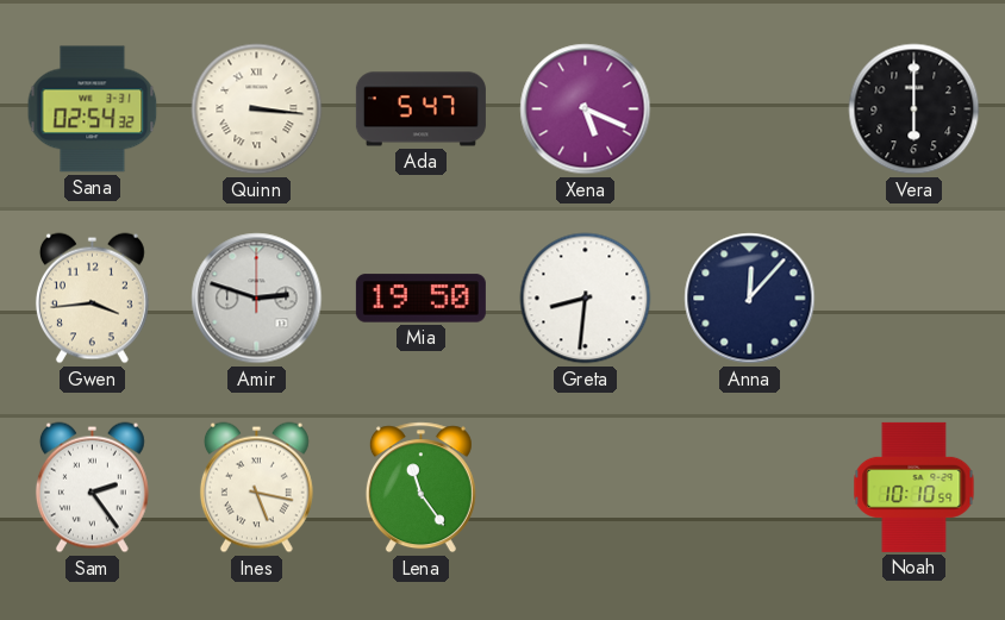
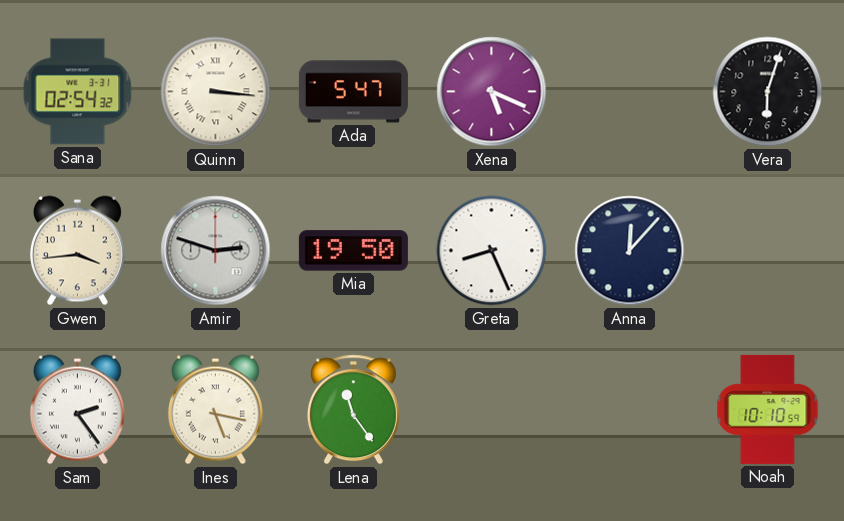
Vera: 6:00 -> 6:03 (768, 92)
Greta: 8:31 -> 8:26 (492, 251)
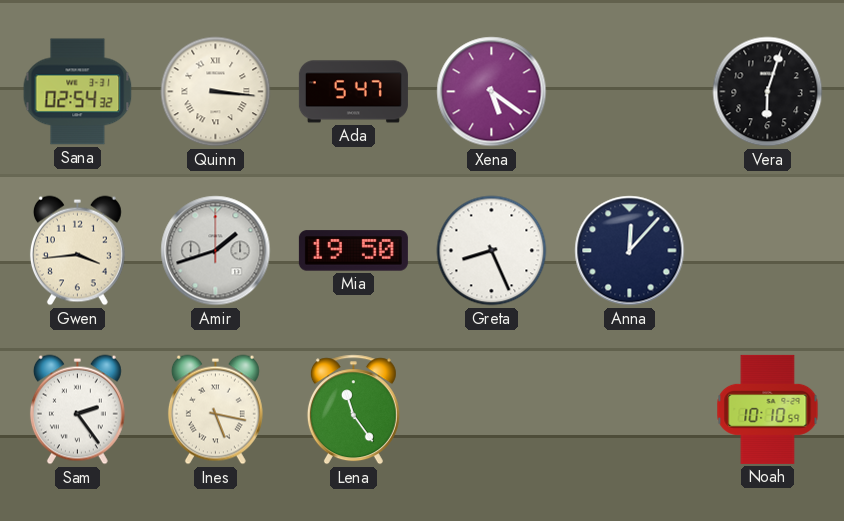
Xena: 5:19 -> 5:21 (492, 92)
Amir: 2:48 -> 1:42 (216, 251)
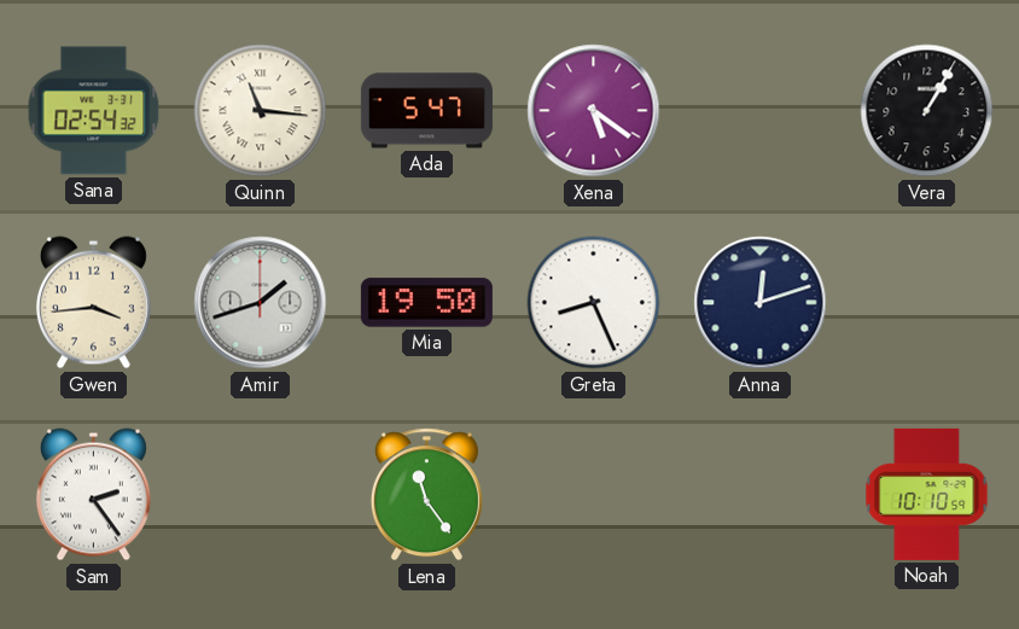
Quinn: 3:16 -> 11:16 (261, 111)
Vera: 6:03 -> 1:05 (927, 111)
Anna: 12:07 -> 12:12 (761, 303)
Ines: 5:17 -> none (215, 410)
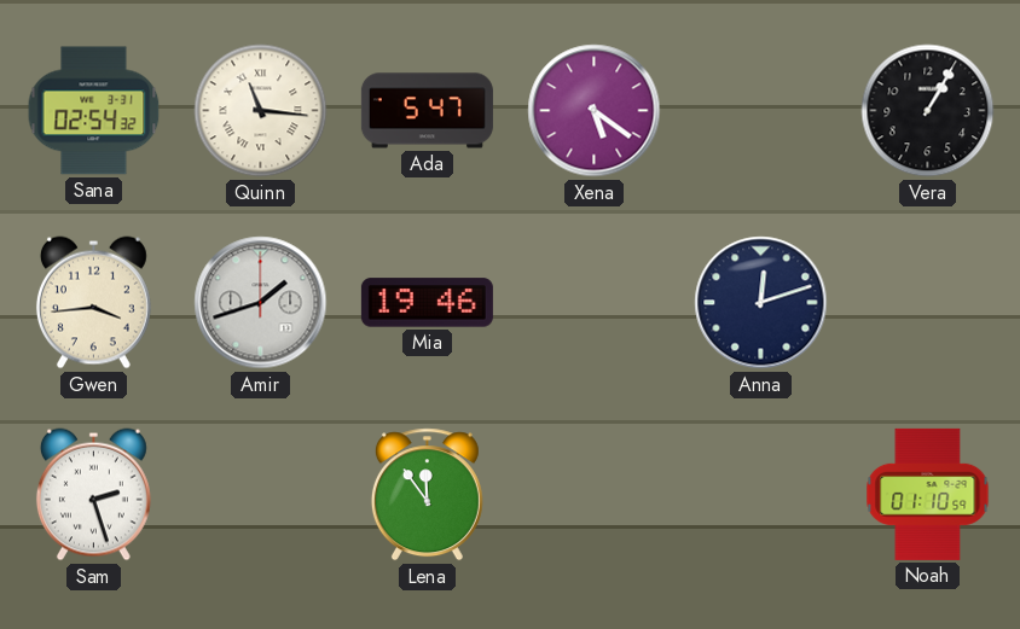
Mia: 19:50 -> 19:46 (427, 303)
Greta: 8:26 -> none (594, 303)
Sam: 2:24 -> 2:27 (93, 495)
Lena: 11:24 -> 11:54 (427, 495)
Noah: 10:10 -> 01:10 (928, 494)
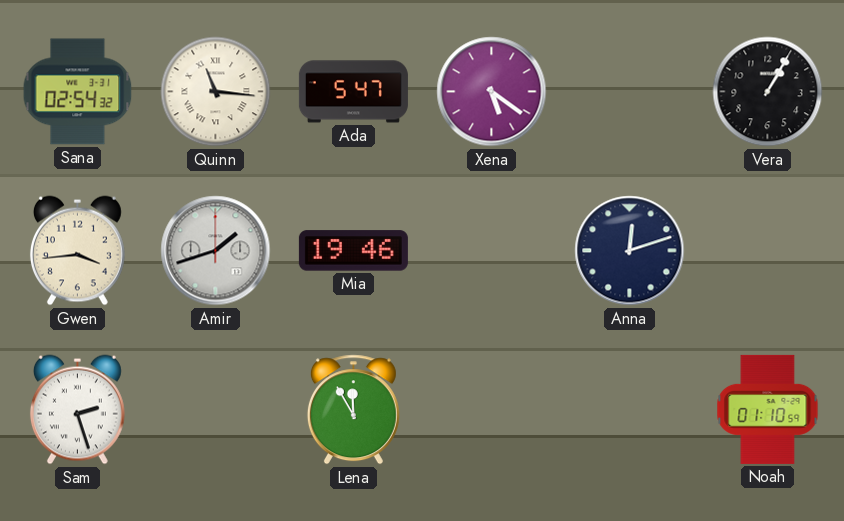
Lena: 11:54 -> 11:55 (353, 410)
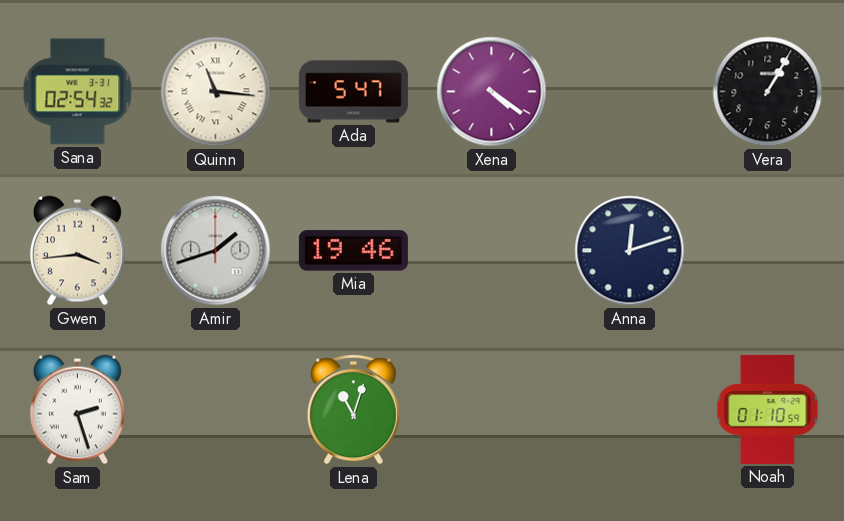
Xena: 5:21 -> 4:21 (492, 92)
Lena: 11:55 -> 11:03 (353, 410)
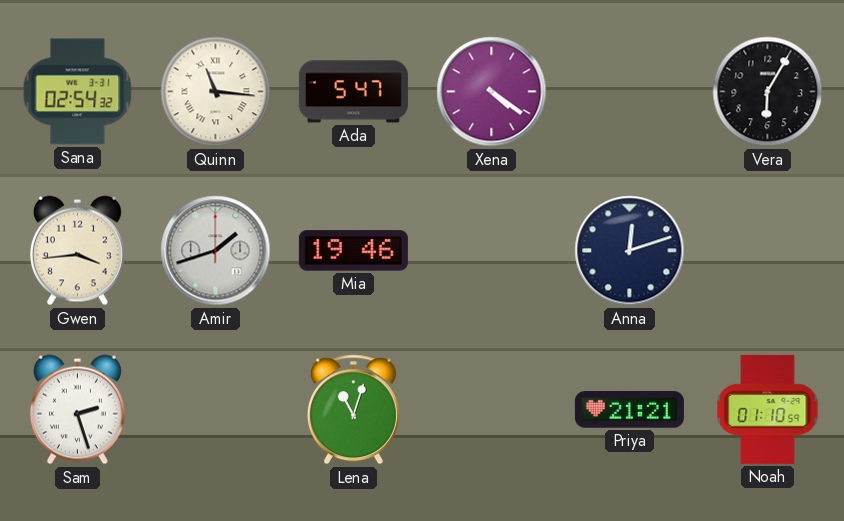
Vera: 1:05 -> 6:05 (768, 92)
Priya: none -> 21:21 (629, 410)
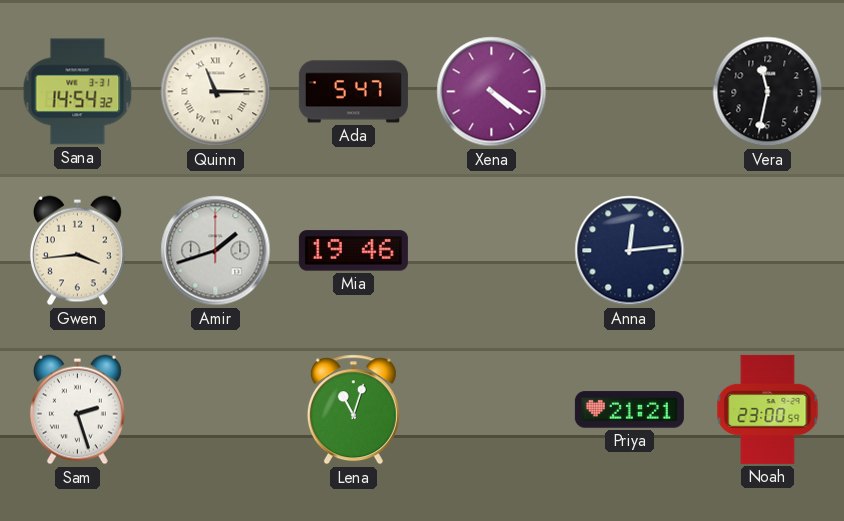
Sana: 02:54 -> 14:54 (78, 92)
Quinn: 11:16 -> 11:15 (216, 92)
Vera: 6:05 -> 11:32 (768, 92)
Anna: 12:12 -> 12:14 (630, 251)
Noah: 01:10 -> 23:00 (768, 409)
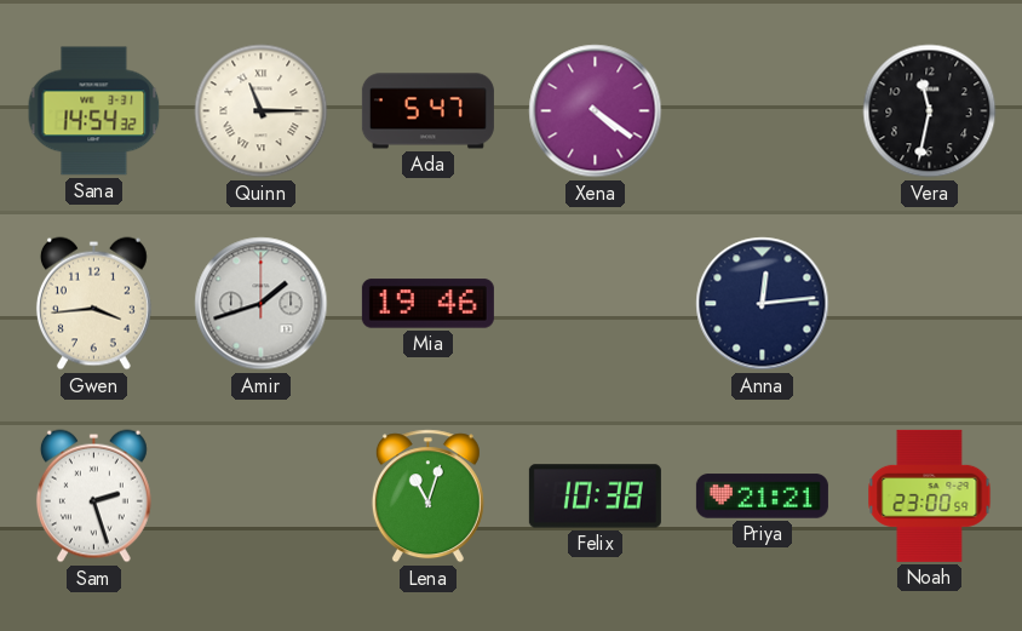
Felix: none -> 10:38 (595, 497)
